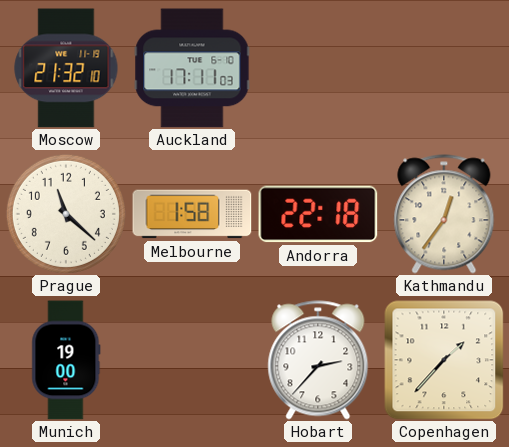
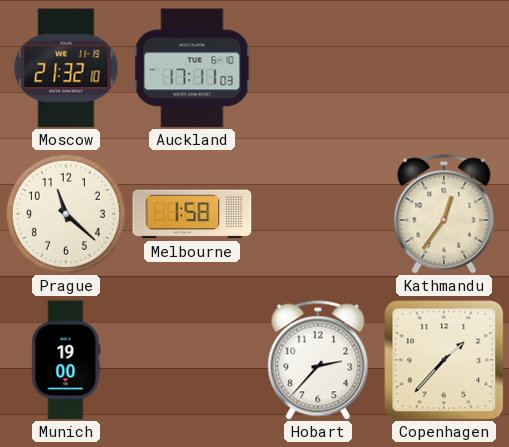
Andorra: 22:18 -> none (318, 214)
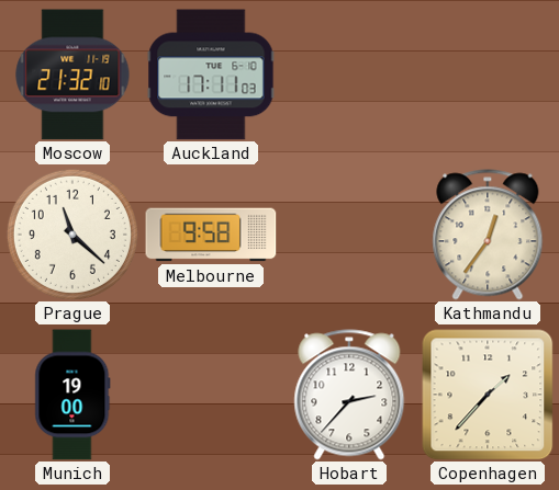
Melbourne: 1:58 -> 9:58 (211, 235)
